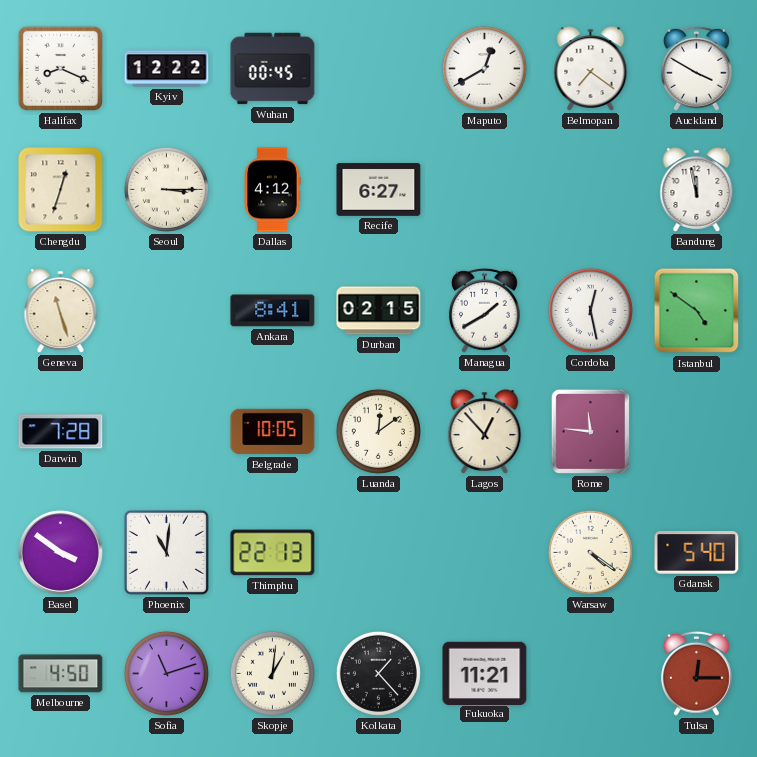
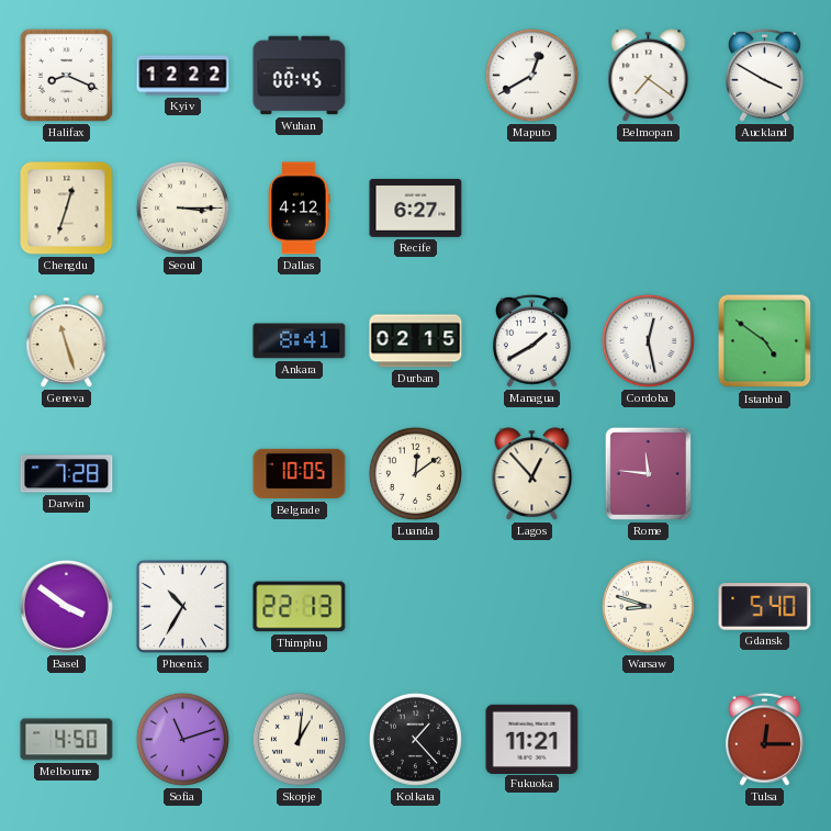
Bandung: 11:58 -> none (697, 190)
Phoenix: 11:01 -> 10:35 (182, 606)
Warsaw: 4:21 -> 8:48 (648, 606)
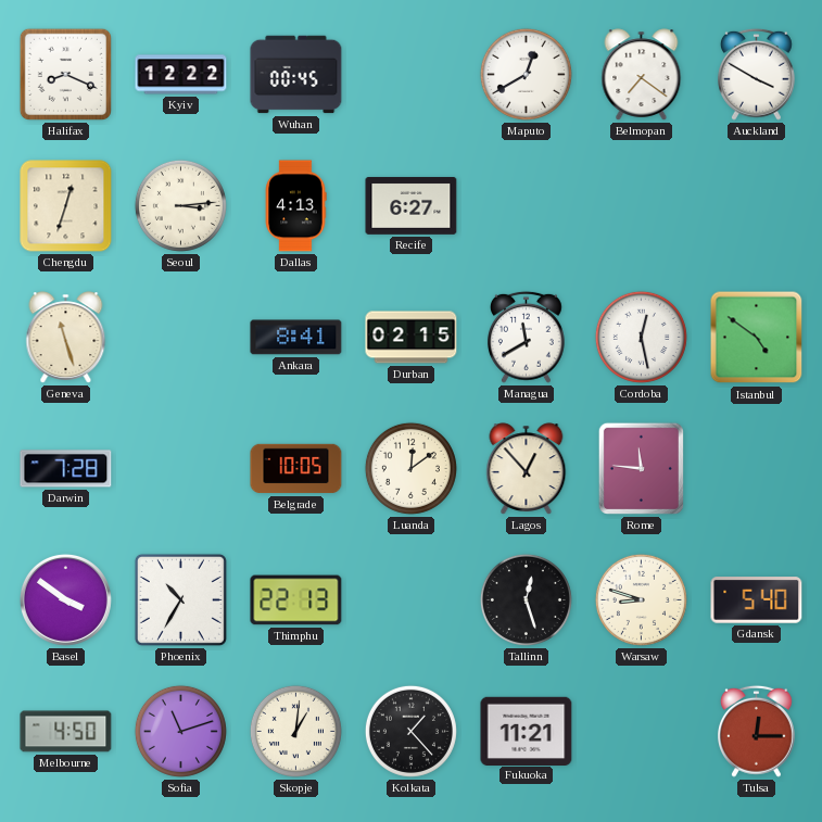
Seoul: 3:15 -> 3:14 (180, 205)
Dallas: 4:12 -> 4:13 (295, 206)
Managua: 1:40 -> 11:40 (526, 337)
Tallinn: none -> 12:27 (526, 599)
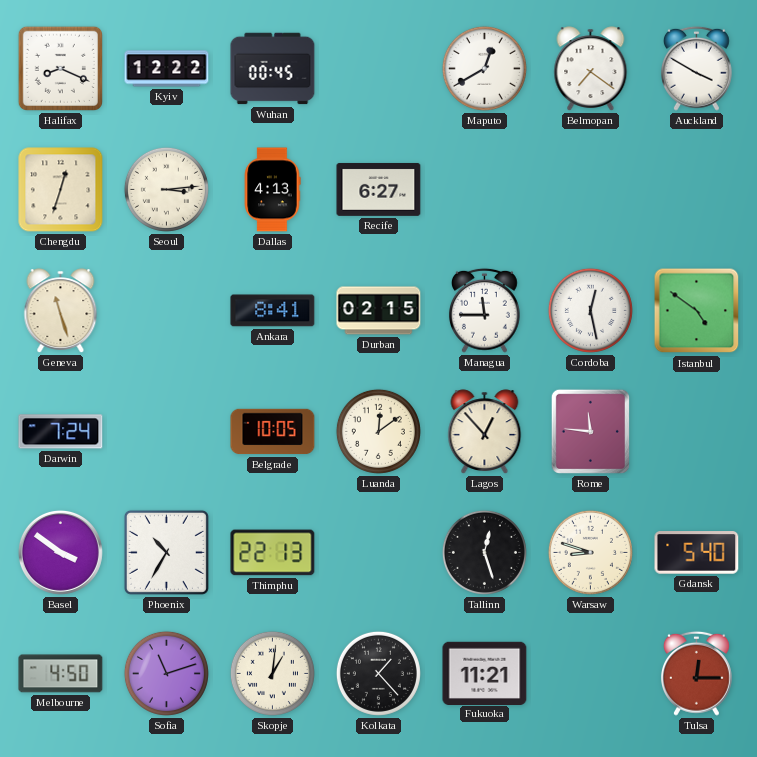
Managua: 11:40 -> 11:45 (484, 310)
Darwin: 7:28 -> 7:24 (61, 432)
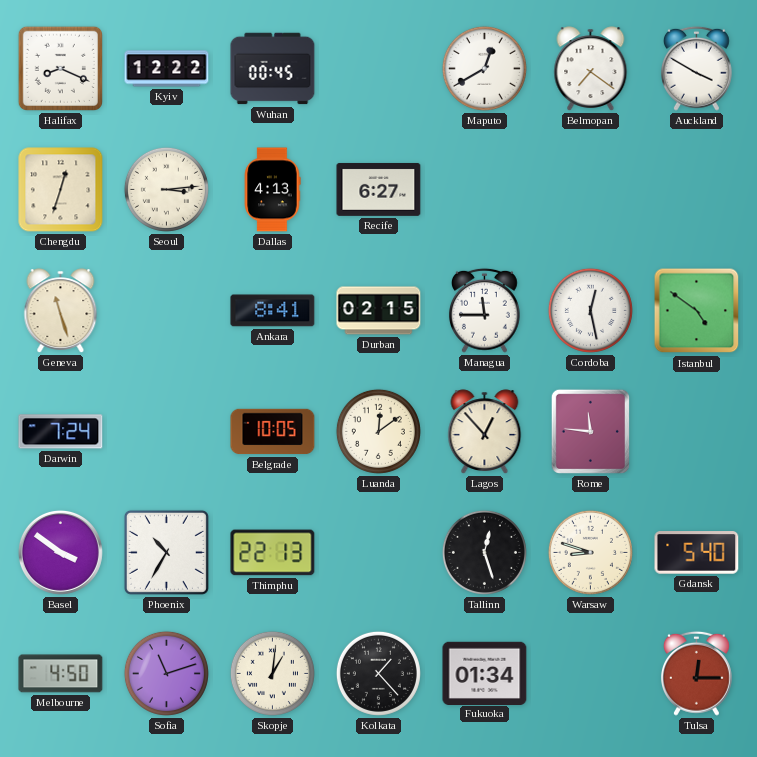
Fukuoka: 11:21 -> 01:34 (485, 673)
